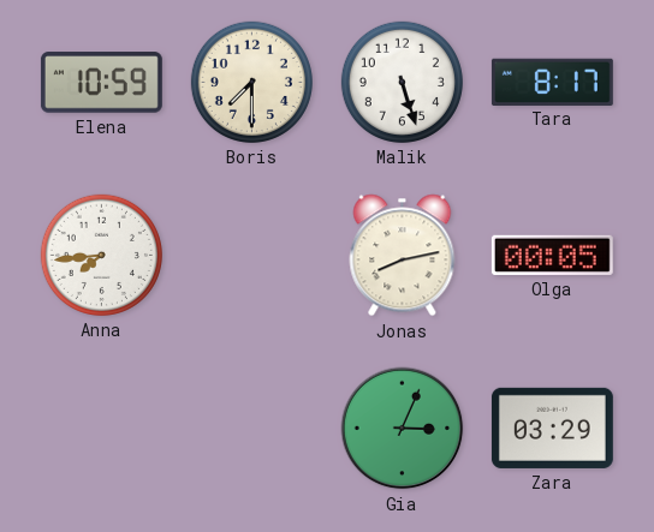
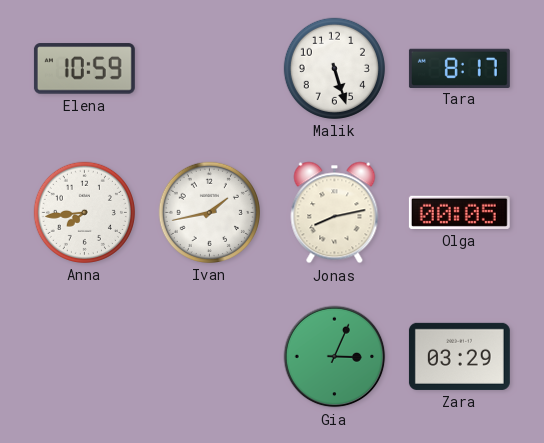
Boris: 7:30 -> none (251, 82)
Ivan: none -> 1:43 (209, 212)
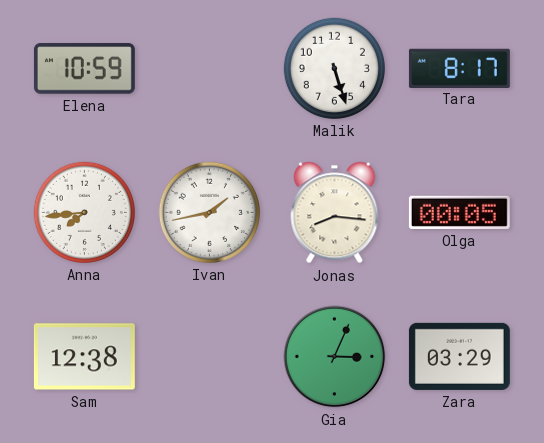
Jonas: 8:13 -> 8:16 (335, 213)
Sam: none -> 12:38 (84, 357)
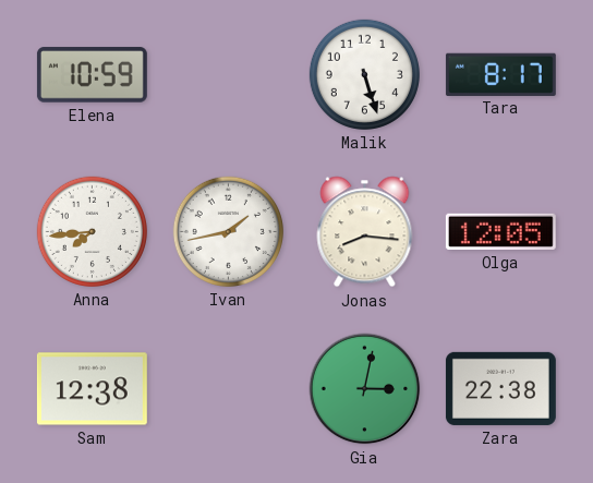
Olga: 00:05 -> 12:05 (500, 231)
Gia: 3:04 -> 3:02 (365, 389)
Zara: 03:29 -> 22:38 (500, 388)
